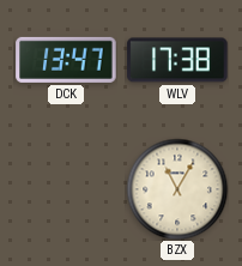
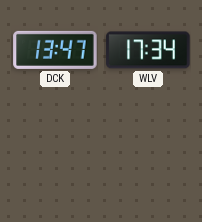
WLV: 17:38 -> 17:34 (148, 50)
BZX: 11:05 -> none (177, 189)
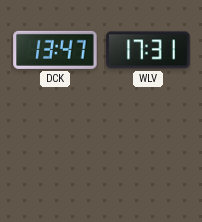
WLV: 17:34 -> 17:31 (148, 50)
